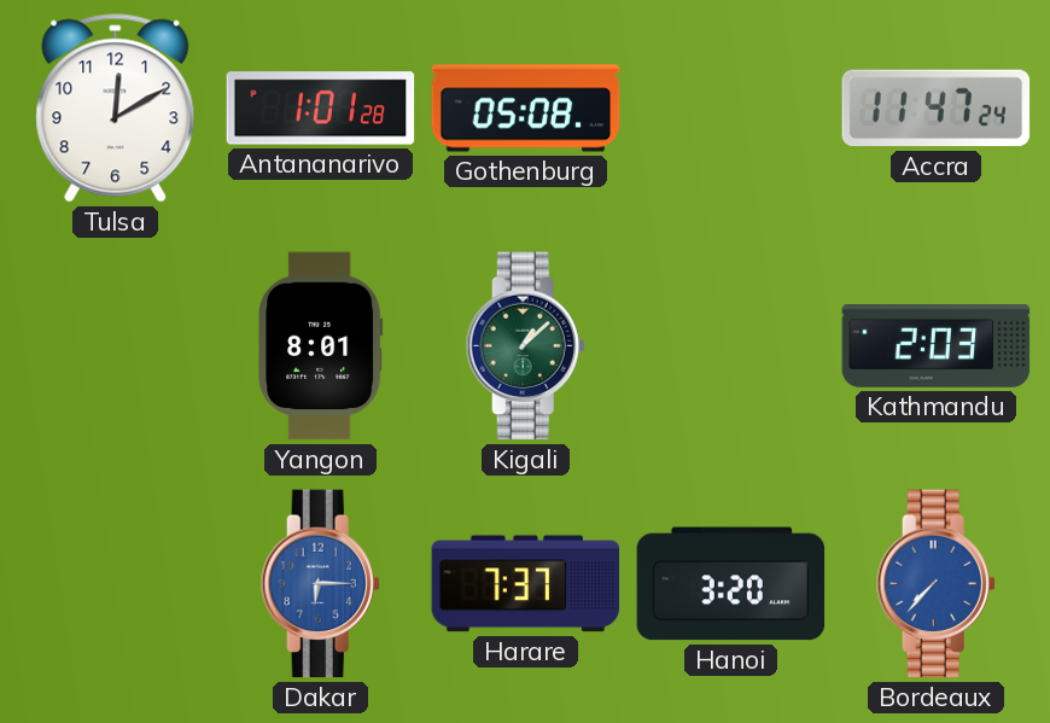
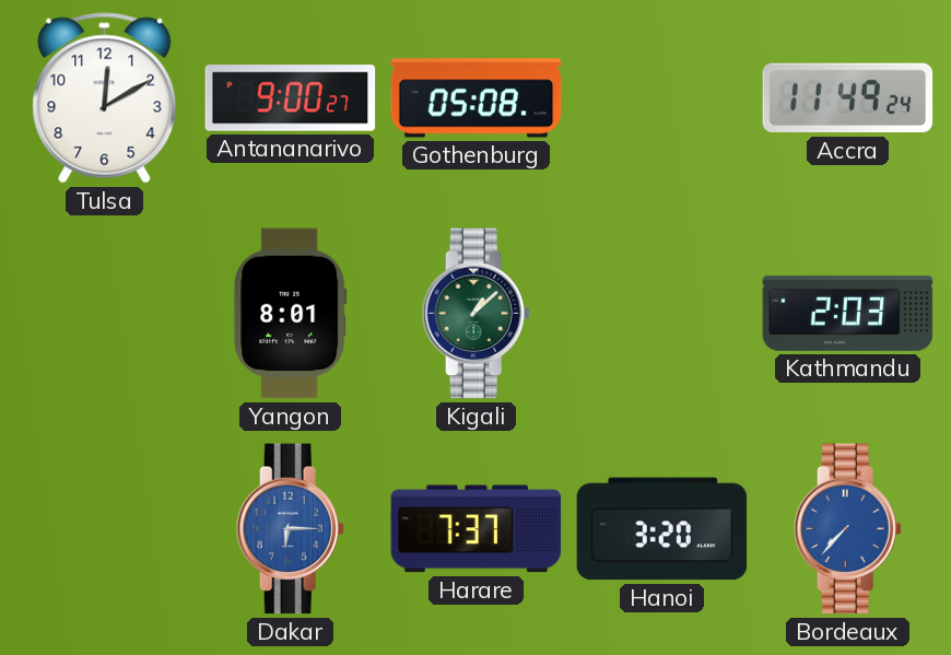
Antananarivo: 1:01 -> 9:00 (291, 98)
Accra: 11:47 -> 11:49 (848, 98)
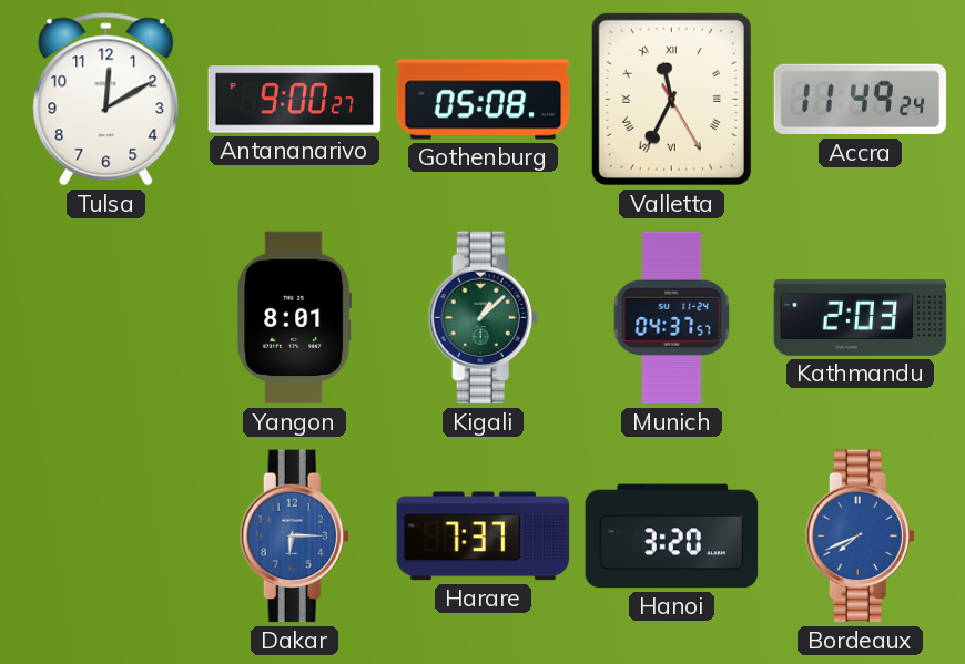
Valletta: none -> 11:34 (671, 99)
Munich: none -> 04:37 (672, 318)
Bordeaux: 7:37 -> 7:41 (860, 537)
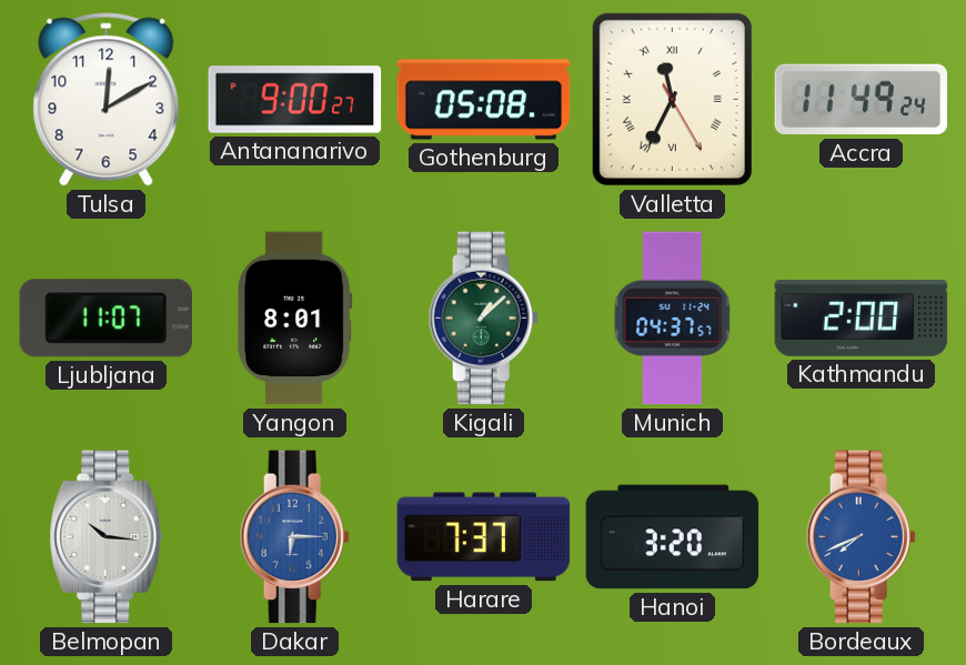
Ljubljana: none -> 11:07 (105, 319)
Kathmandu: 2:03 -> 2:00 (862, 318)
Belmopan: none -> 10:16 (107, 537)
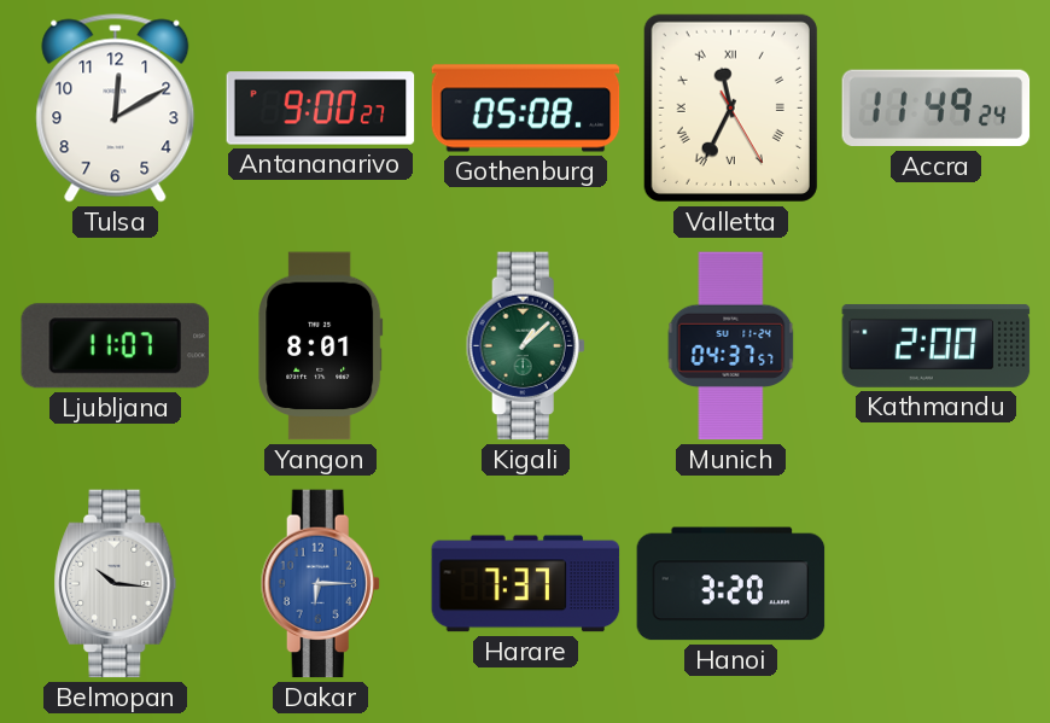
Bordeaux: 7:41 -> none (861, 537)
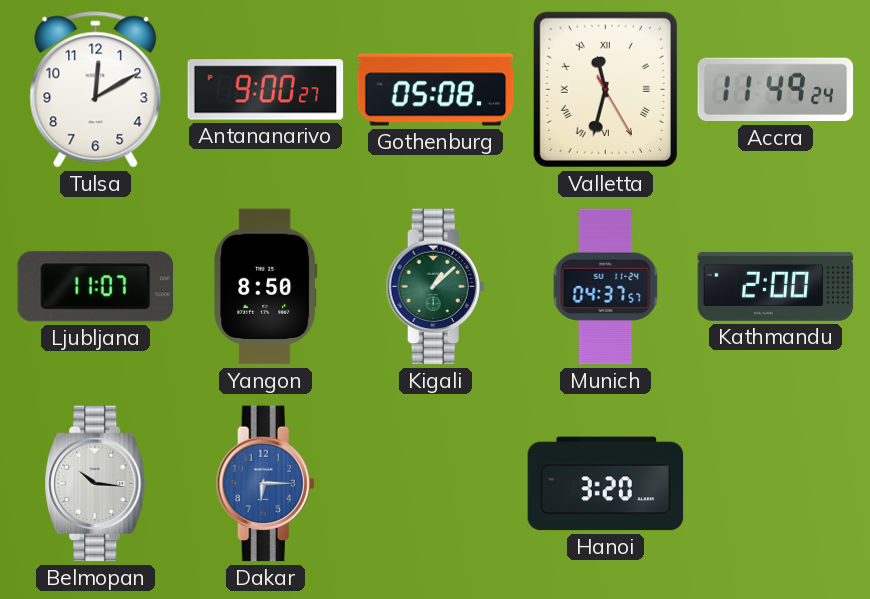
Valletta: 11:34 -> 11:32 (605, 89)
Yangon: 8:01 -> 8:50 (266, 287)
Harare: 7:37 -> none (526, 584)
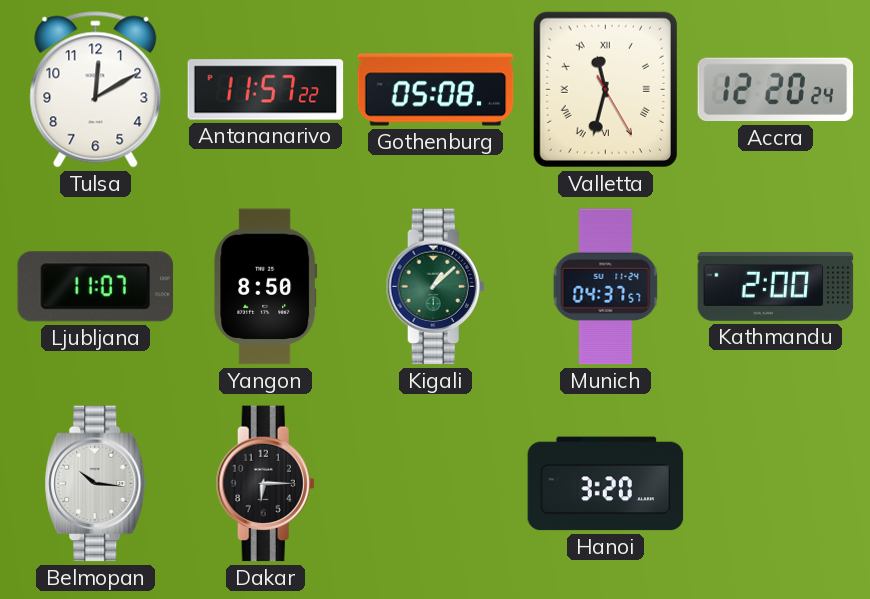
Antananarivo: 9:00 -> 11:57 (266, 90)
Accra: 11:49 -> 12:20 (776, 90)
Dakar dial: blue -> black (265, 484)
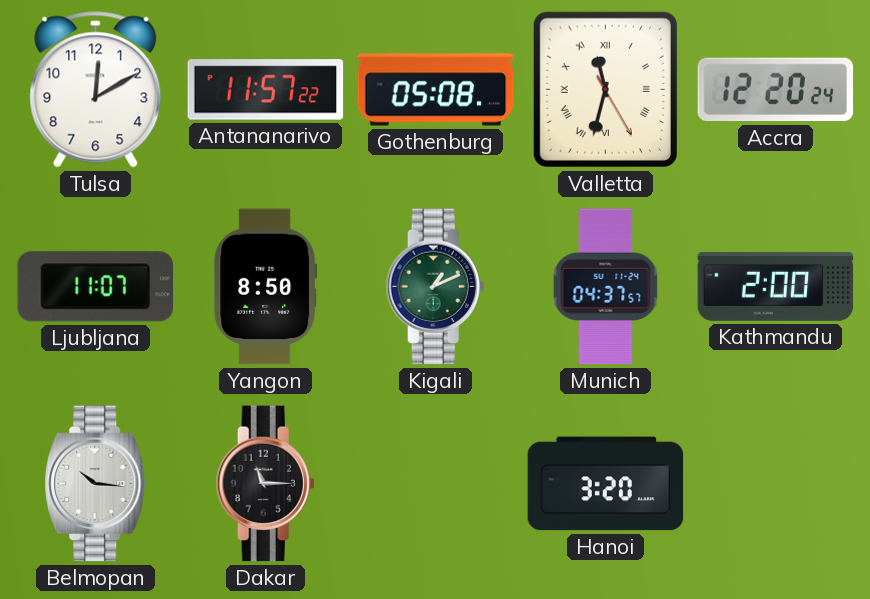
Kigali: 1:08 -> 1:11 (435, 287)
Dakar: 6:15 -> 11:15 (265, 484)
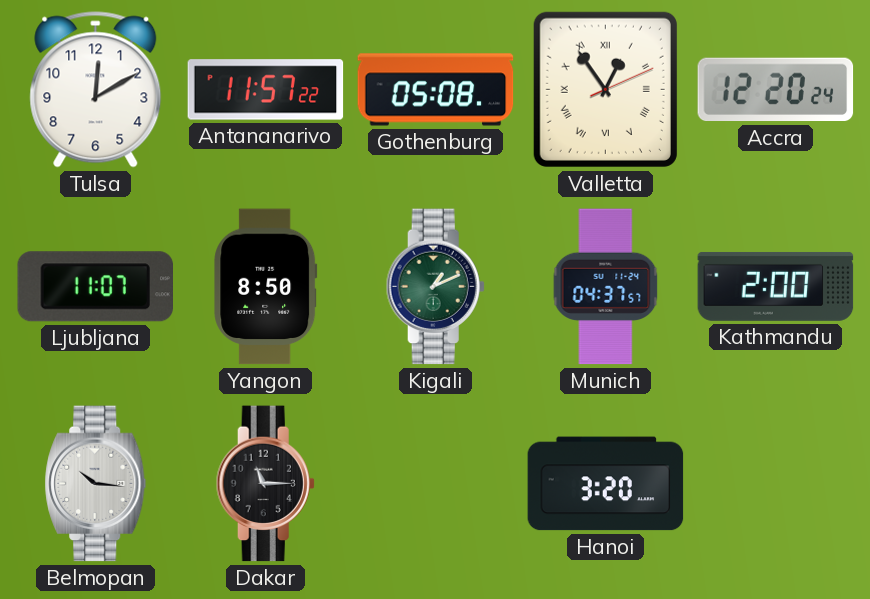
Valletta: 11:32 -> 12:54 (605, 89)
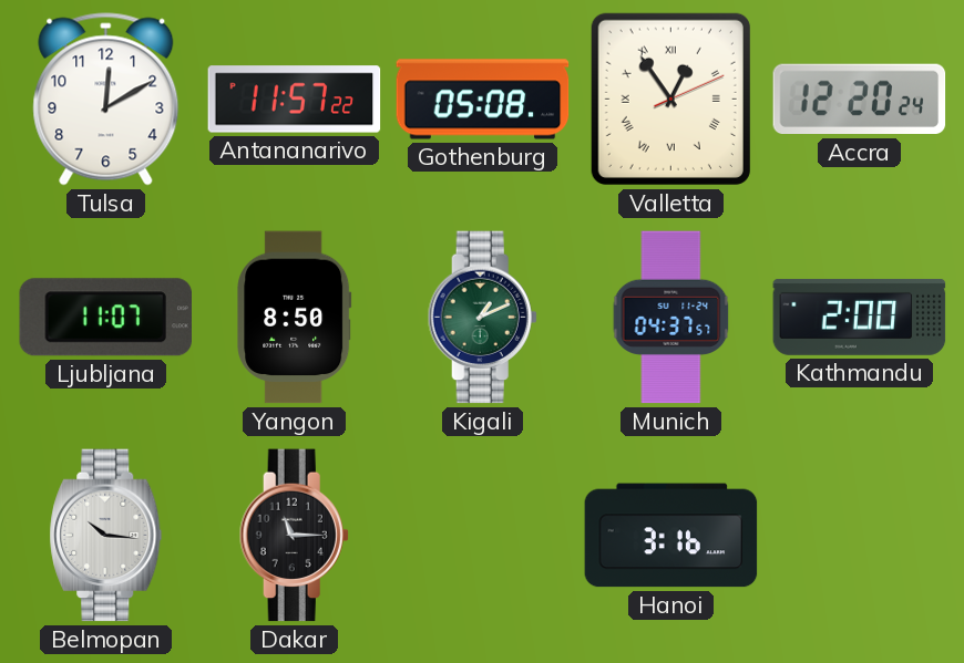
Hanoi: 3:20 -> 3:16 (671, 536)
